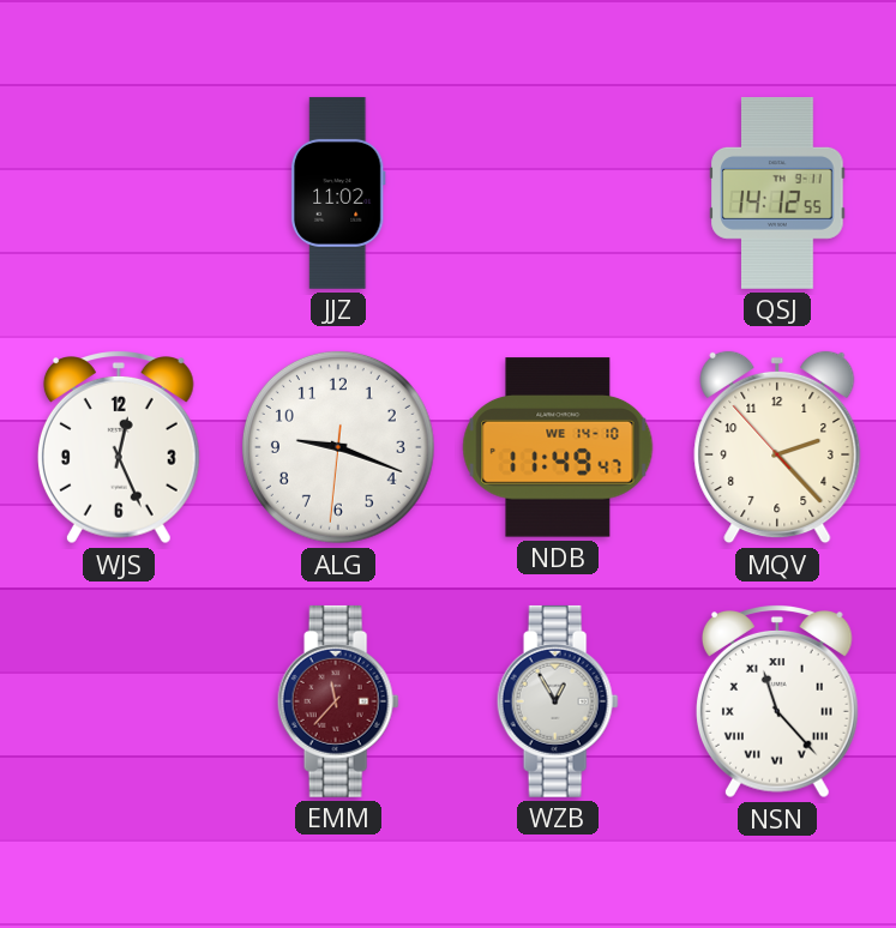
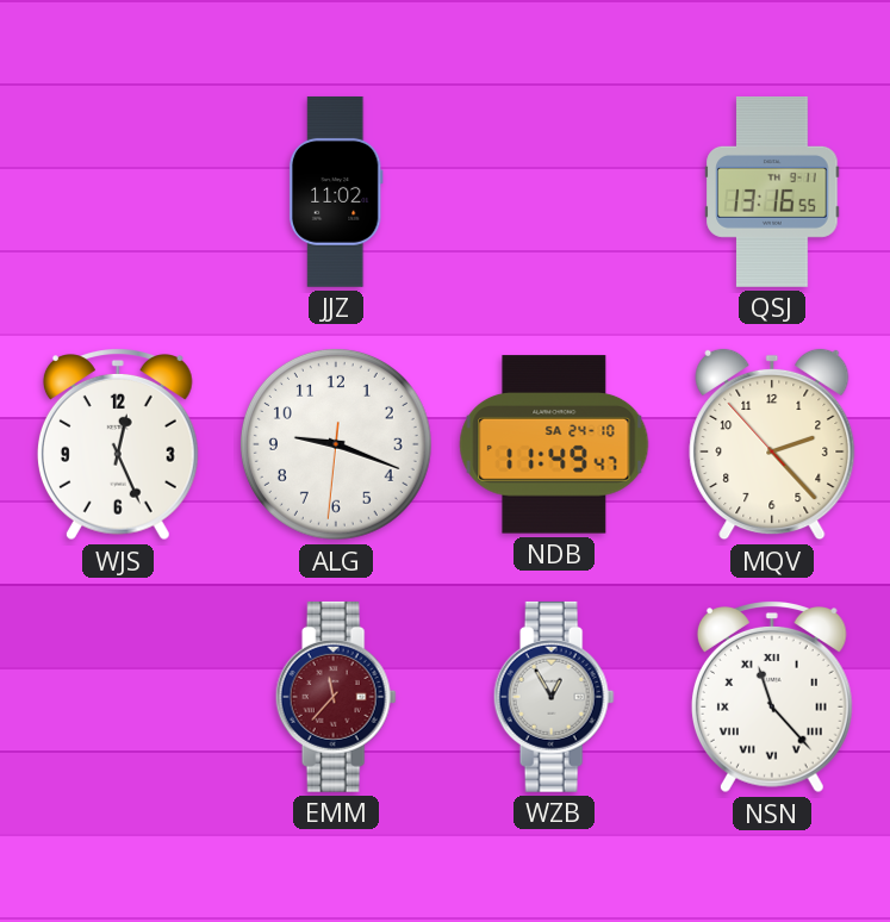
QSJ: 14:12 -> 13:16 (772, 192)
NDB date: WE 14-10 -> SA 24-10 (554, 444)
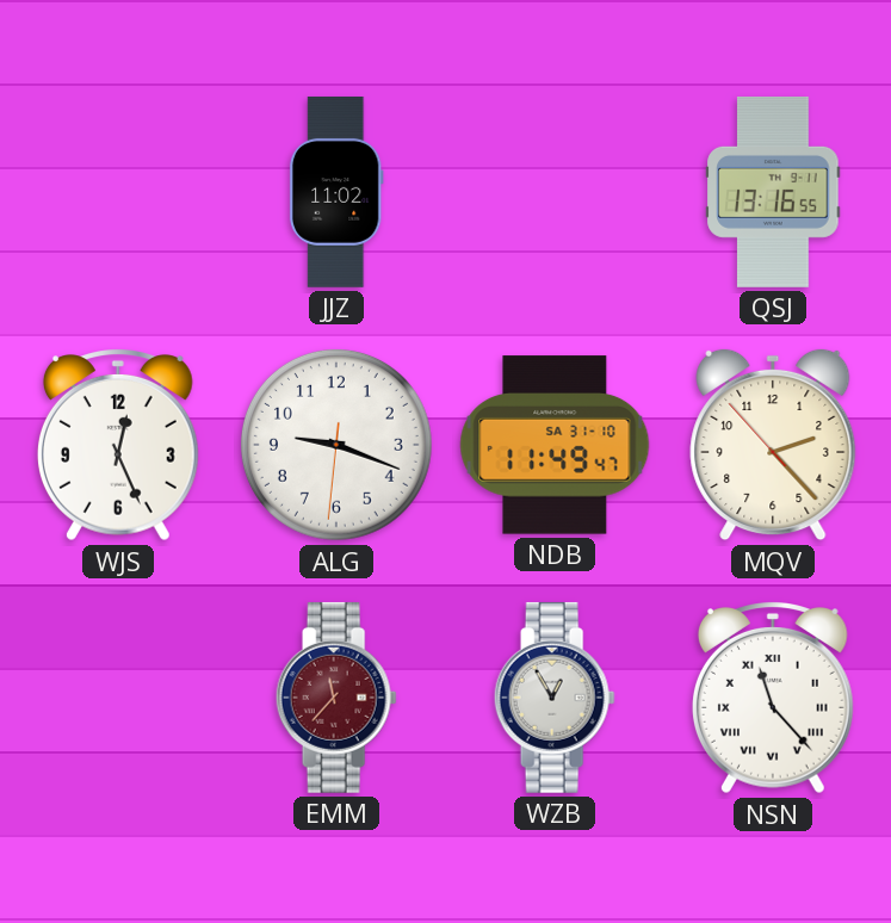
NDB date: SA 24-10 -> SA 31-10 (555, 445)
